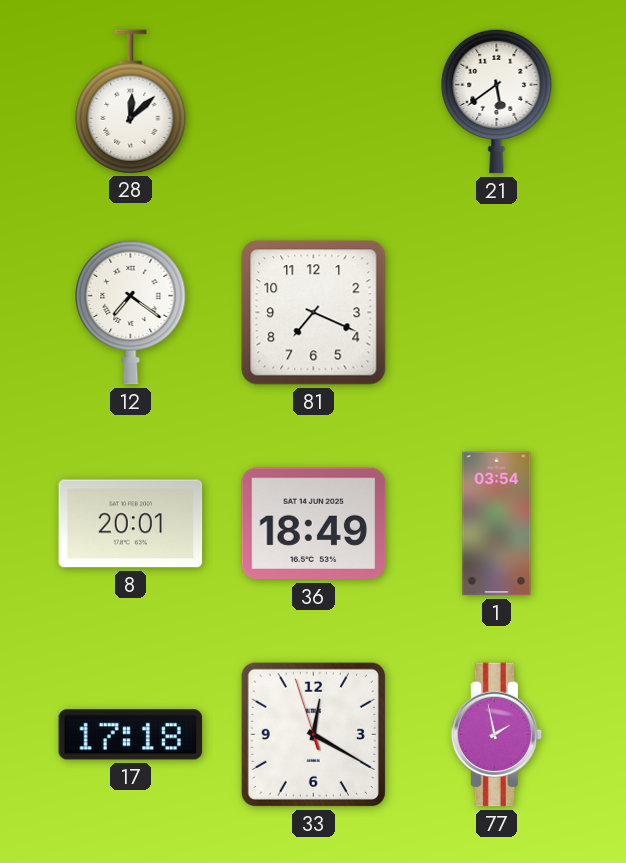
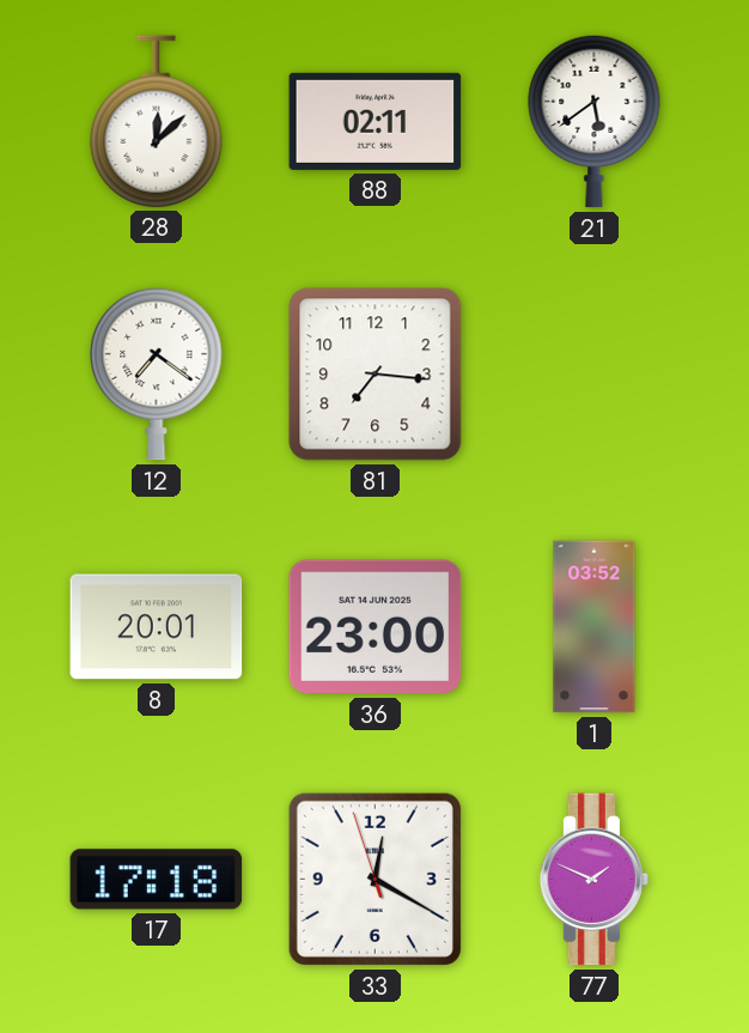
88: none -> 02:11 (376, 121)
81: 7:19 -> 7:16 (376, 375)
36: 18:49 -> 23:00 (376, 627)
1: 03:54 -> 03:52 (595, 627)
77: 1:58 -> 1:49 (595, 880)
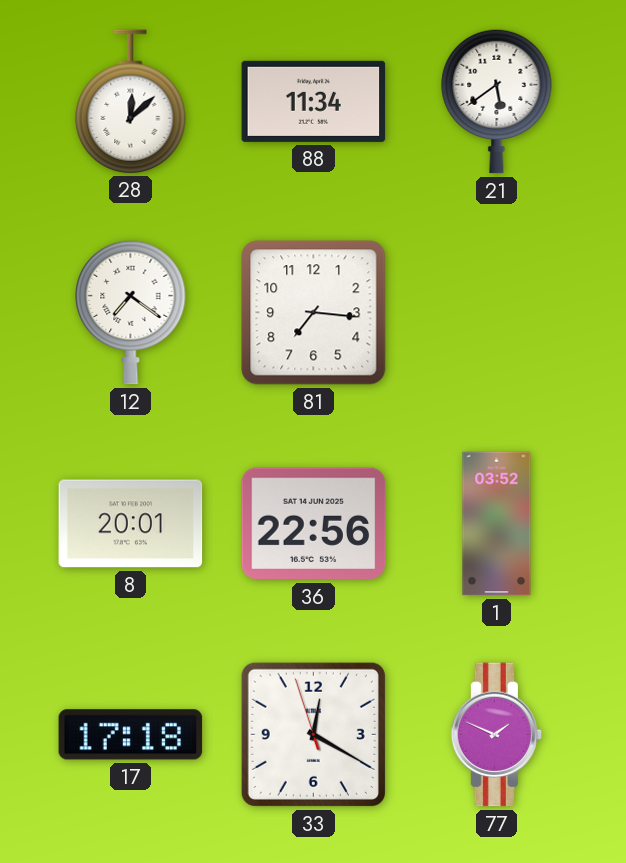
88: 02:11 -> 11:34 (314, 101)
36: 23:00 -> 22:56 (314, 524)
